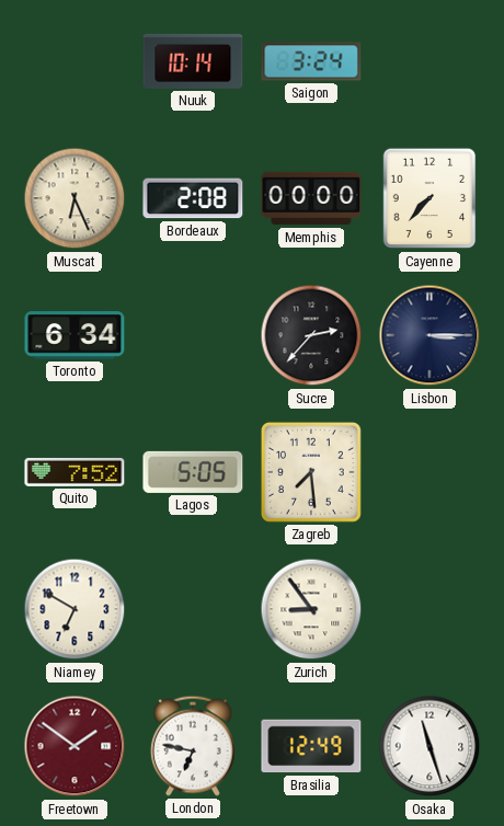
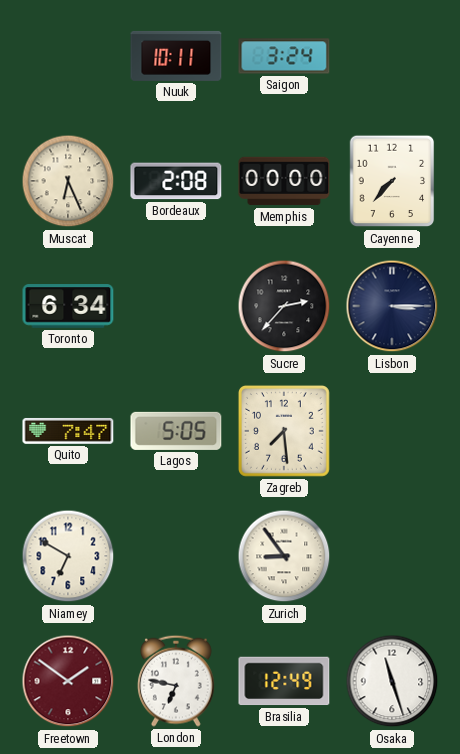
Nuuk: 10:14 -> 10:11 (176, 56)
Quito: 7:52 -> 7:47 (68, 431)
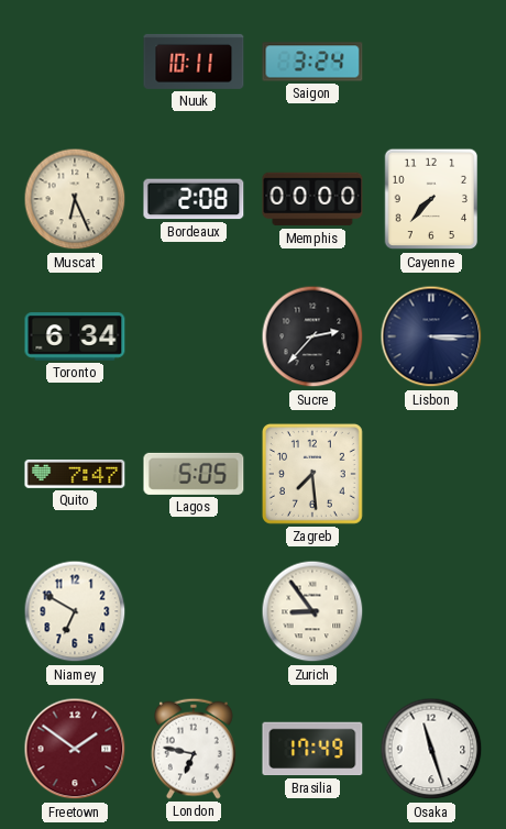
Brasilia: 12:49 -> 17:49 (312, 749)
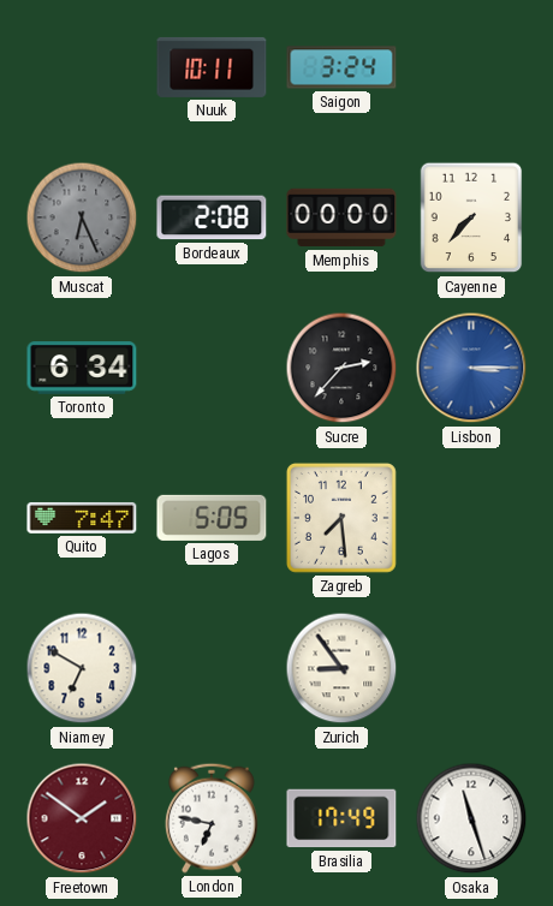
Muscat dial: cream -> grey (82, 217)
Lisbon dial: navy -> blue (471, 368)
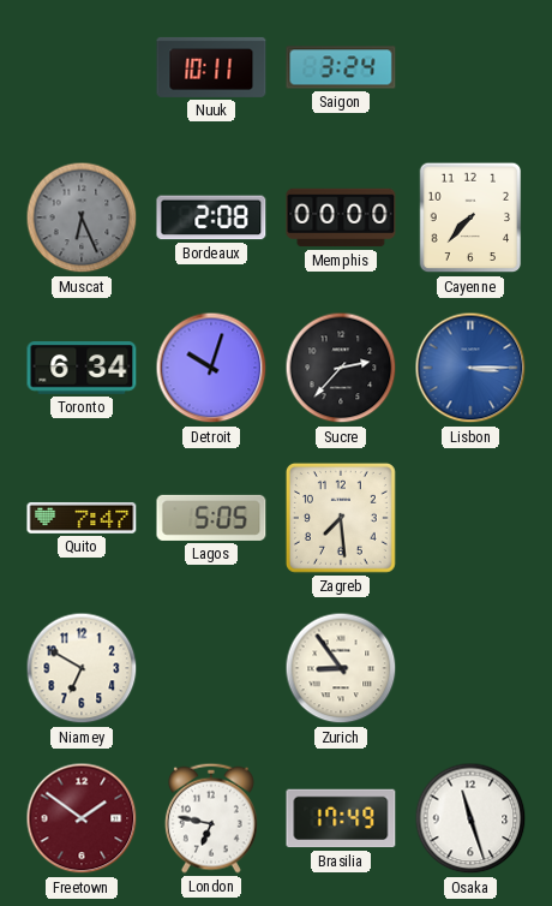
Detroit: none -> 10:03 (211, 368)
